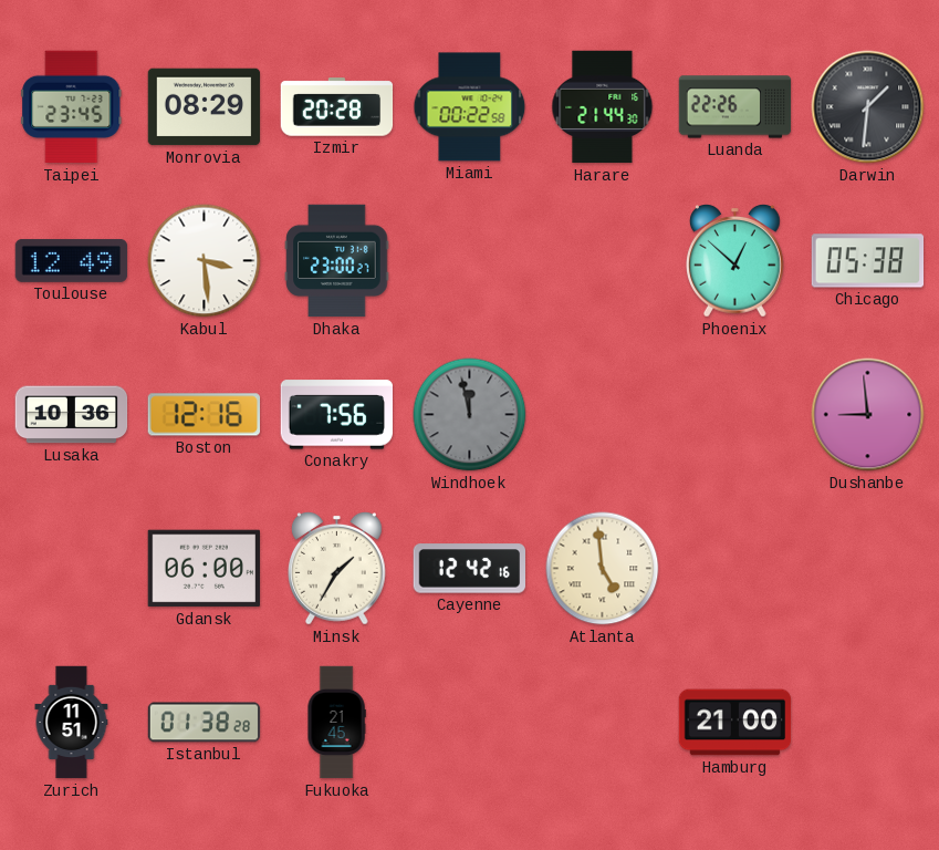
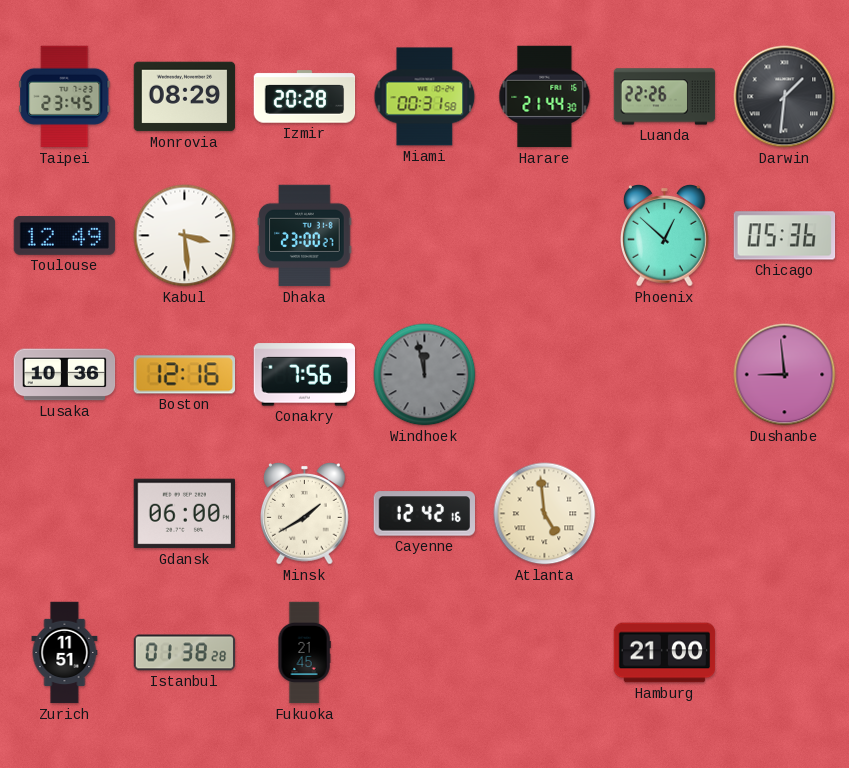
Miami: 00:22 -> 00:31 (425, 97)
Chicago: 05:38 -> 05:36 (785, 236)
Minsk: 1:35 -> 1:40 (305, 514)
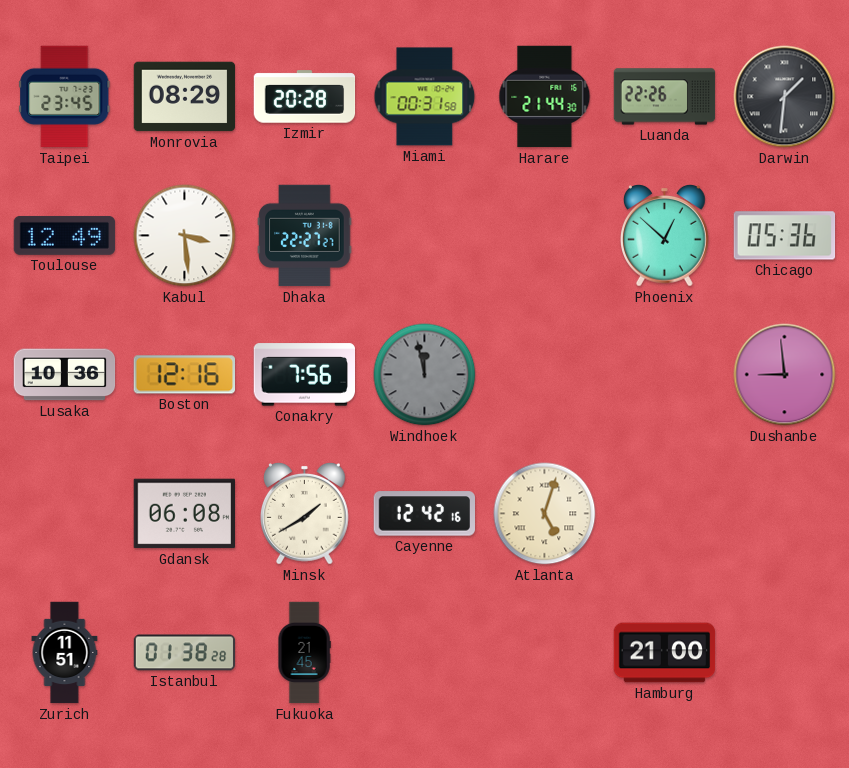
Dhaka: 23:00 -> 22:27 (305, 236)
Gdansk: 06:00 -> 06:08 (185, 514)
Atlanta: 4:59 -> 5:03 (545, 514)
